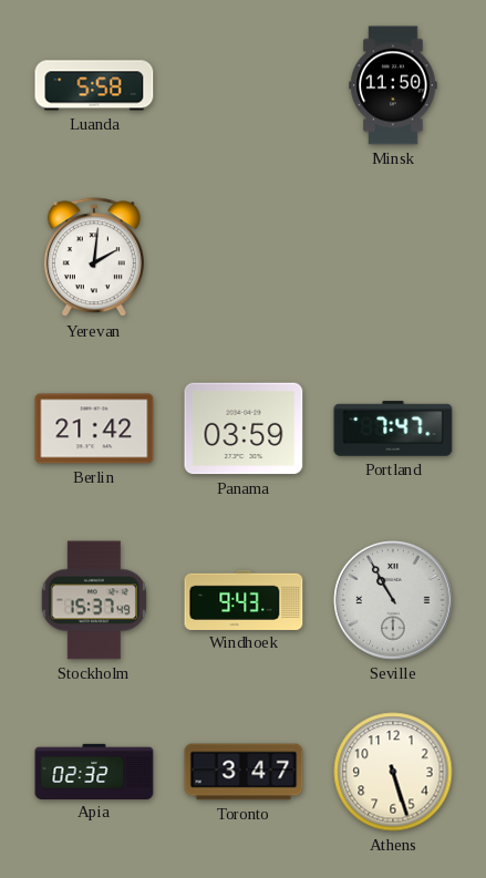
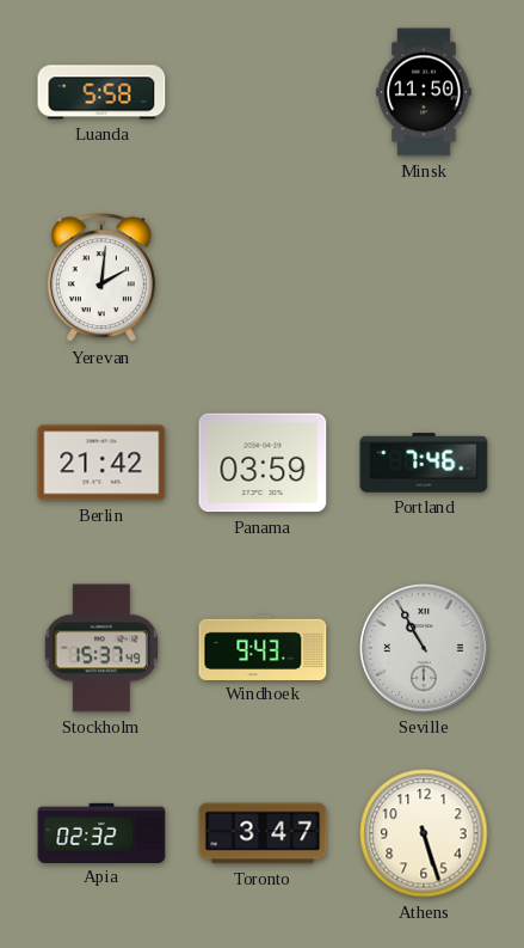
Portland: 7:47 -> 7:46 (424, 463)
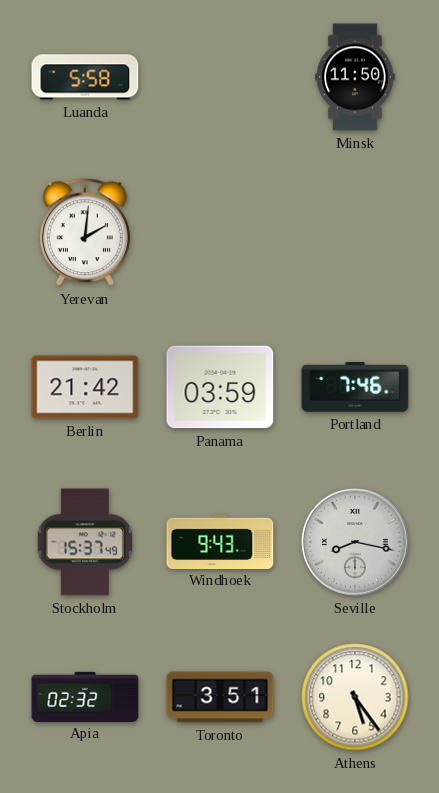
Seville: 10:55 -> 8:17 (356, 543)
Toronto: 3:47 -> 3:51 (220, 697)
Athens: 5:27 -> 5:24 (355, 697)
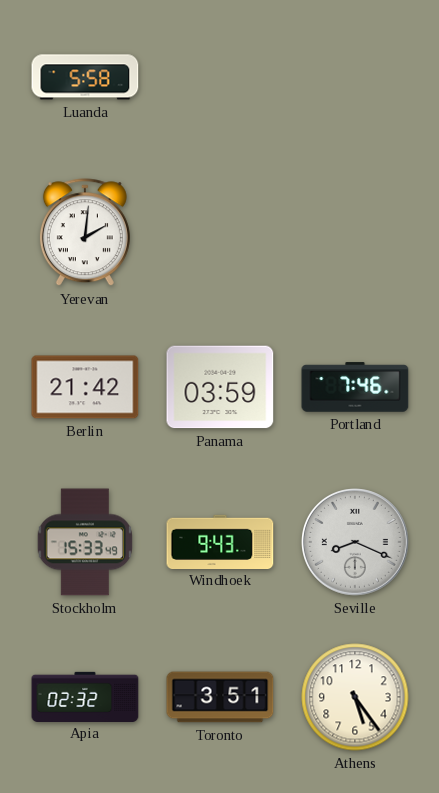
Minsk: 11:50 -> none (355, 77)
Stockholm: 15:37 -> 15:33 (85, 542)
Seville: 8:17 -> 8:19 (356, 543)
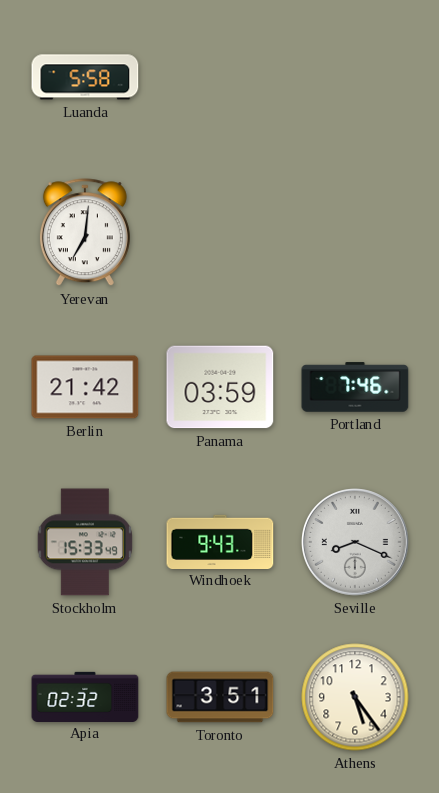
Yerevan: 2:01 -> 7:01 (85, 233)
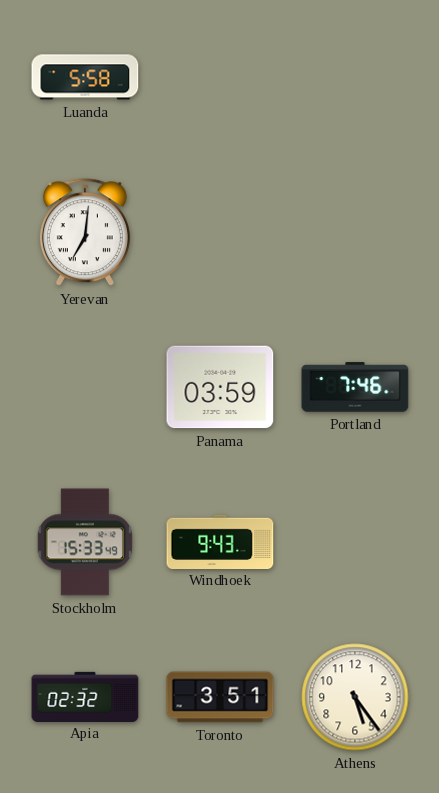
Berlin: 21:42 -> none (85, 387)
Seville: 8:19 -> none (356, 543)
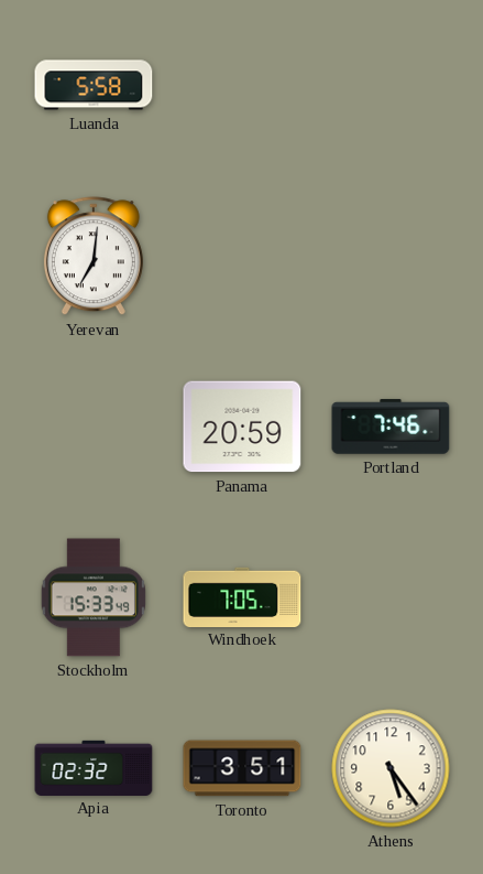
Panama: 03:59 -> 20:59 (242, 427)
Windhoek: 9:43 -> 7:05 (242, 596)
